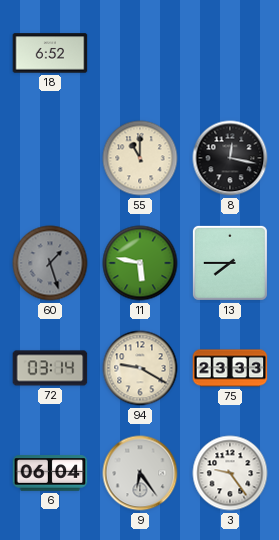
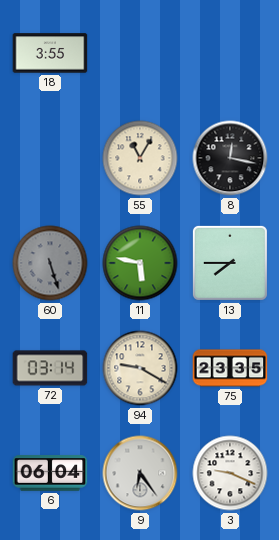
18: 6:52 -> 3:55 (50, 53)
55: 11:00 -> 11:05 (140, 158)
60: 1:27 -> 5:27 (50, 263)
75: 23:33 -> 23:35 (230, 368)
3: 9:24 -> 9:19 (230, 473)
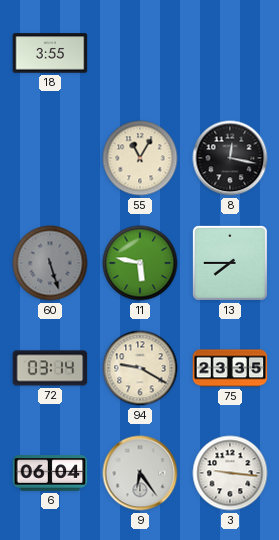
3: 9:19 -> 9:16 (230, 473)
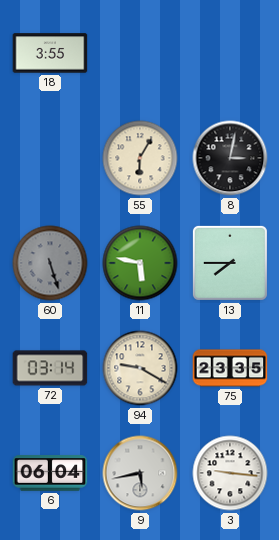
55: 11:05 -> 6:05 (140, 158)
8: 12:17 -> 3:02 (230, 158)
9: 6:24 -> 5:43 (140, 473)
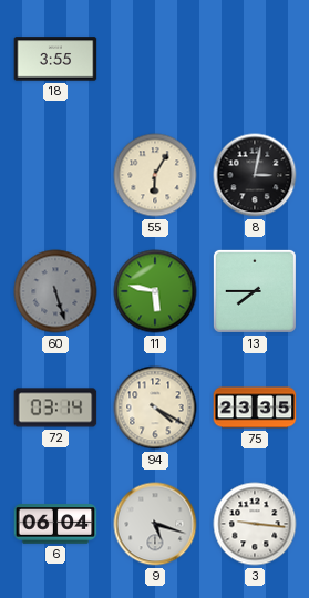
94: 9:20 -> 4:20 (155, 408)
9: 5:43 -> 5:18 (155, 524)
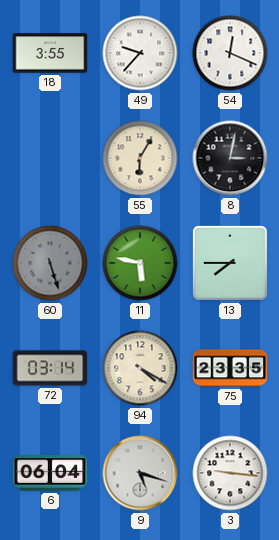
49: none -> 9:37 (140, 53)
54: none -> 12:19 (230, 53)
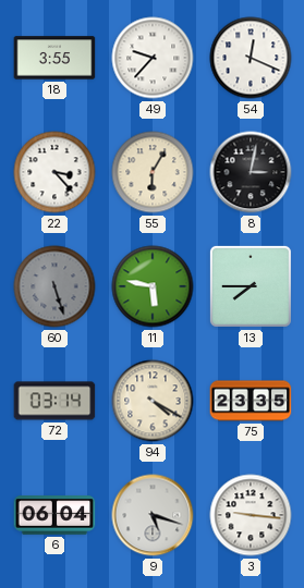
22: none -> 3:23 (54, 172)
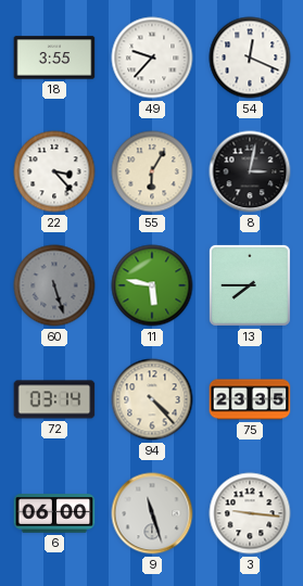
94: 4:20 -> 4:23 (152, 399)
6: 06:04 -> 06:00 (54, 513)
9: 5:18 -> 11:27 (152, 513)
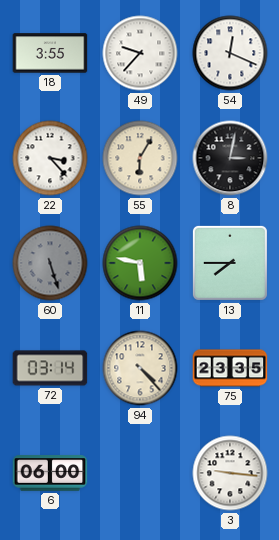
9: 11:27 -> none (152, 513)
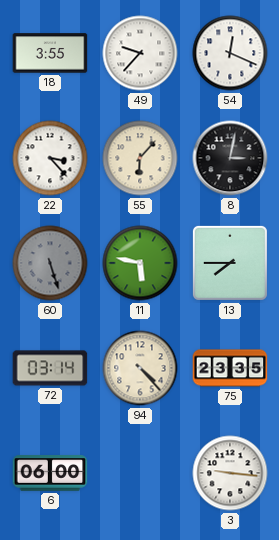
55: 6:05 -> 6:07 (140, 158)
